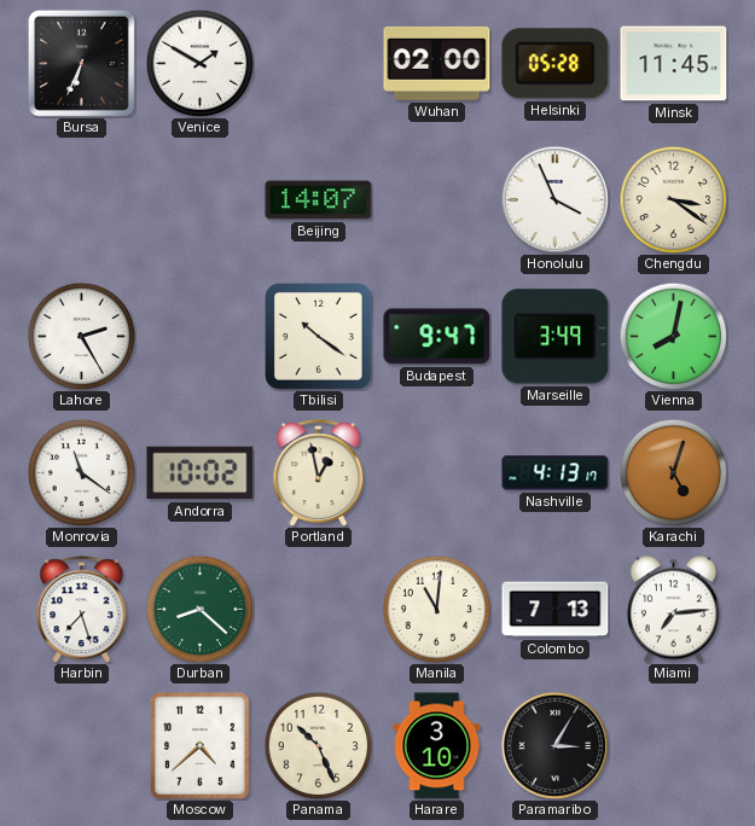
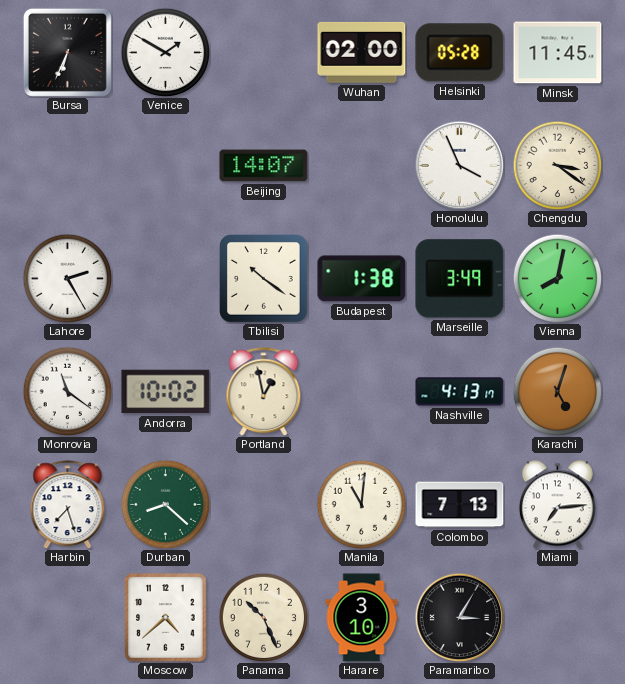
Budapest: 9:47 -> 1:38 (362, 279)
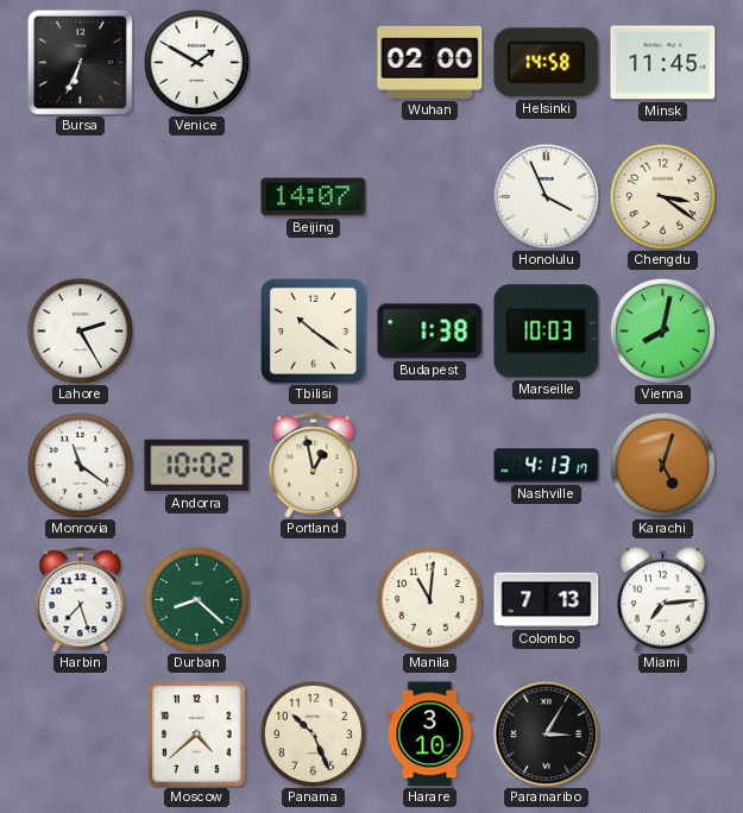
Helsinki: 05:28 -> 14:58 (547, 63)
Marseille: 3:49 -> 10:03 (547, 332)
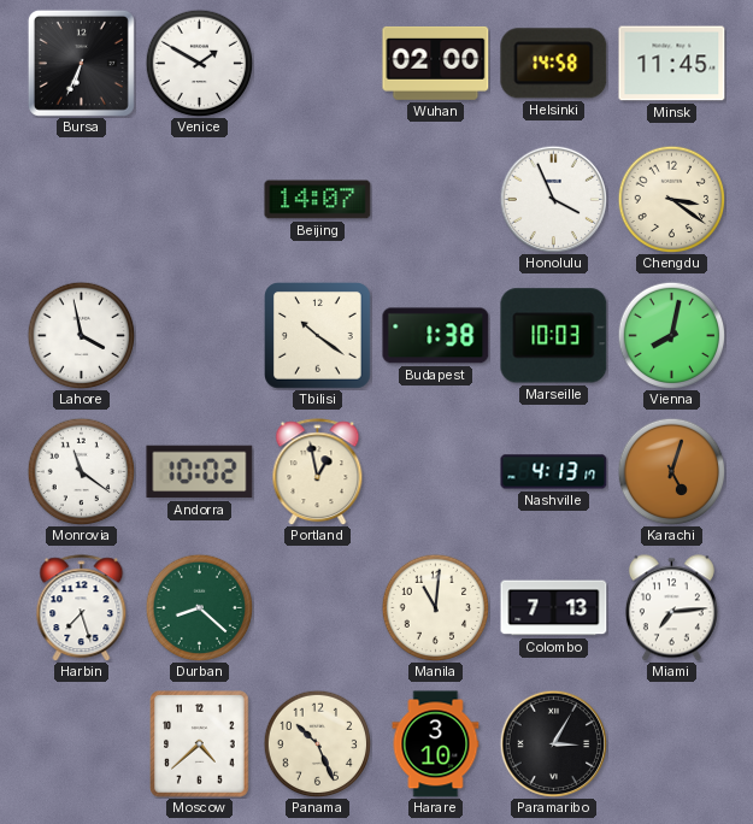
Lahore: 2:25 -> 3:58 (81, 335)
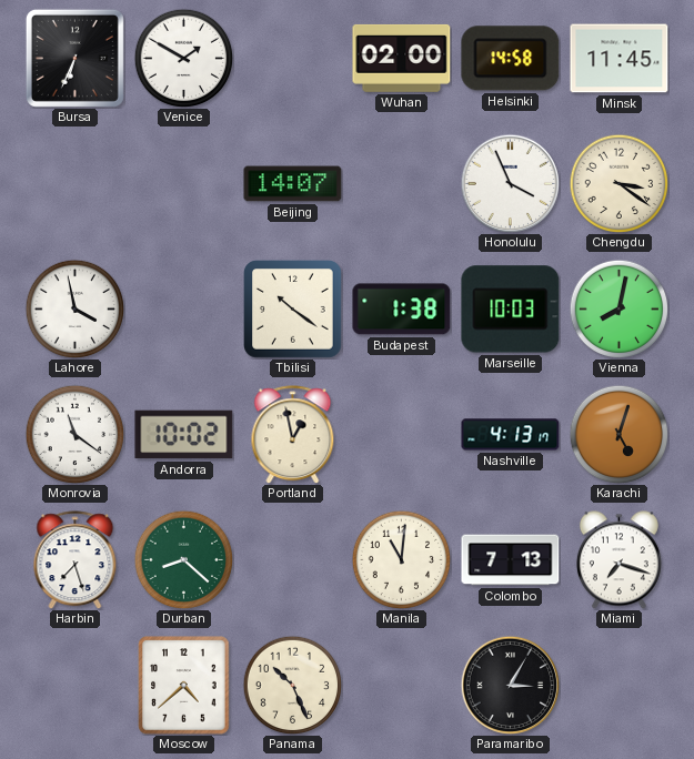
Miami: 7:14 -> 7:18 (618, 560)
Harare: 3:10 -> none (436, 744)
